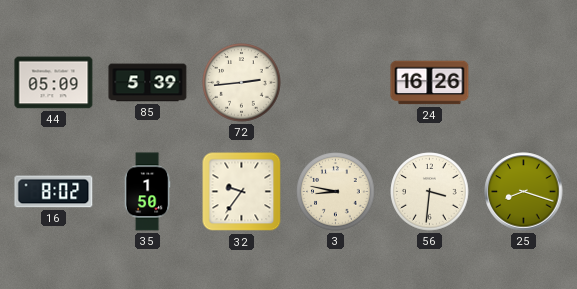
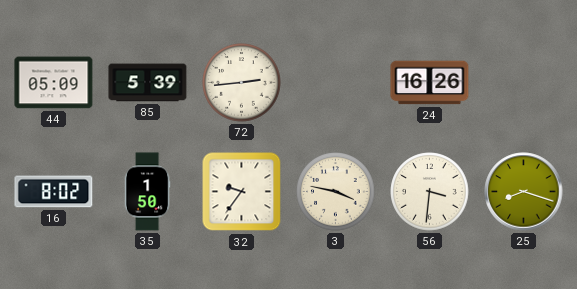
3: 8:47 -> 3:47 (336, 192)
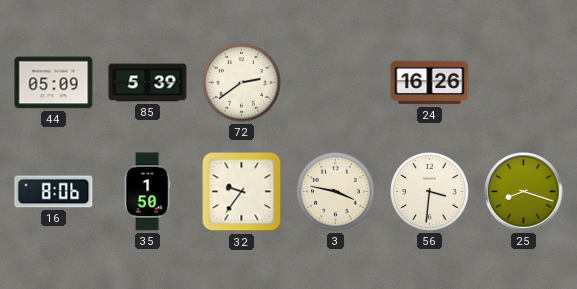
72: 2:44 -> 2:39 (242, 83)
16: 8:02 -> 8:06 (54, 192)
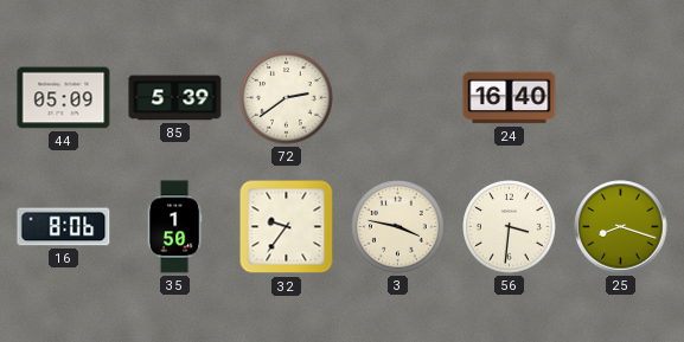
24: 16:26 -> 16:40 (510, 98)
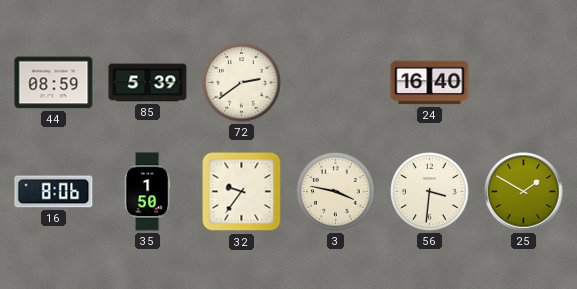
44: 05:09 -> 08:59 (54, 83)
25: 8:18 -> 1:50 (524, 192)
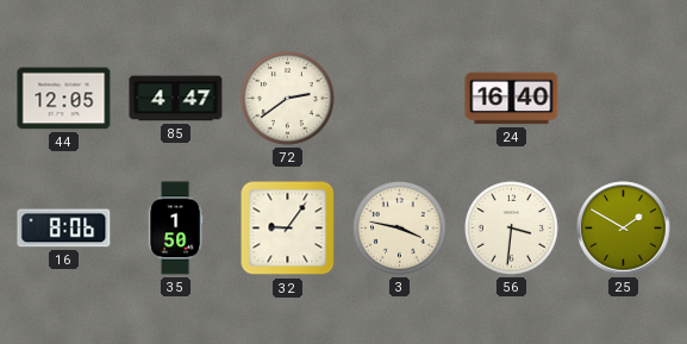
44: 08:59 -> 12:05 (64, 99)
85: 5:39 -> 4:47 (176, 99)
32: 9:36 -> 9:06 (288, 229)
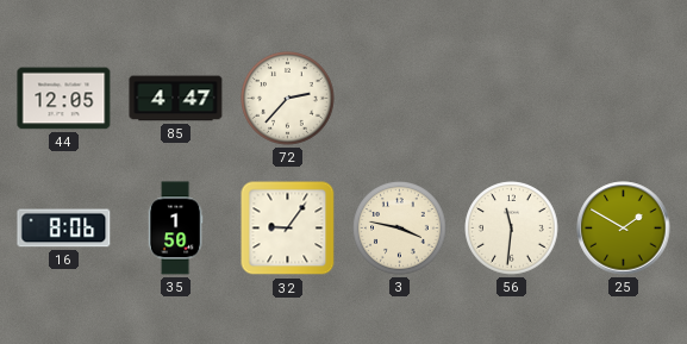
72: 2:39 -> 2:37 (288, 99)
24: 16:40 -> none (512, 99)
56: 3:31 -> 11:31 (512, 229)
